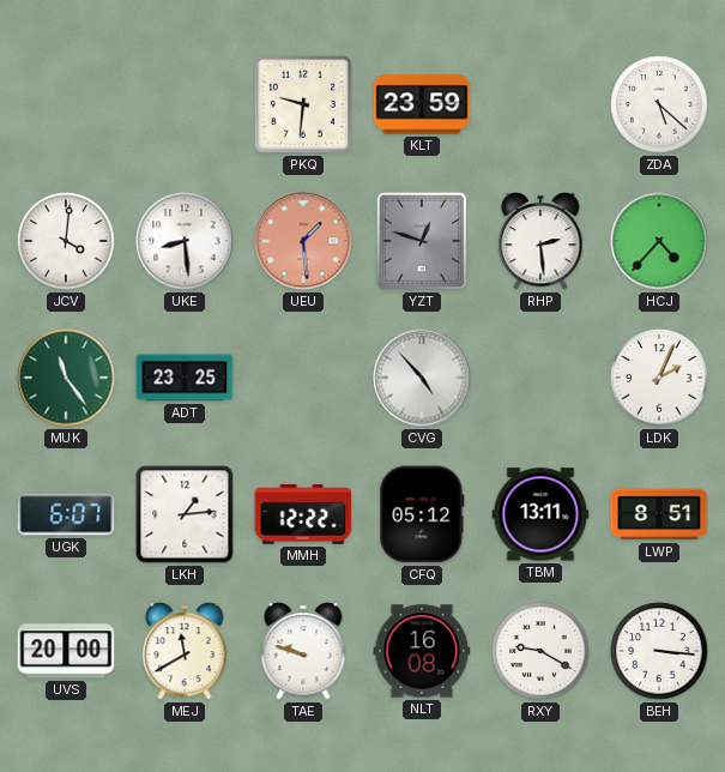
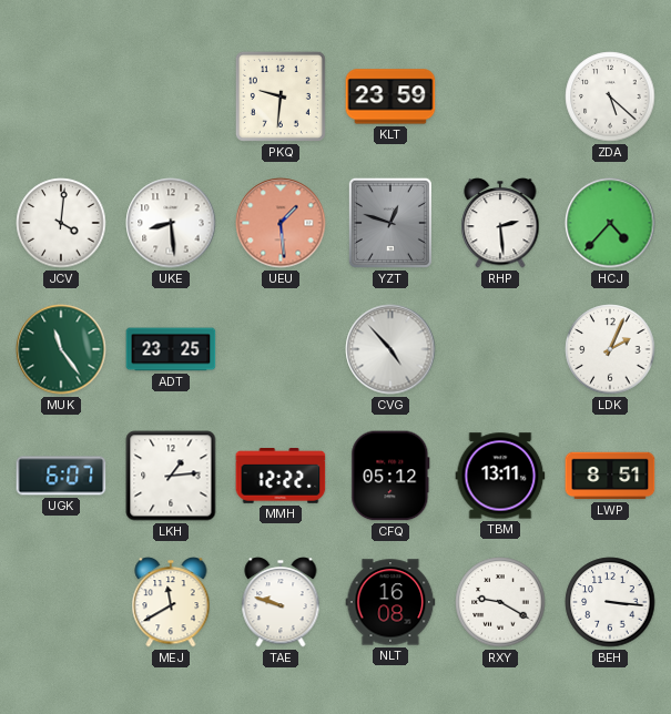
UVS: 20:00 -> none (66, 651)
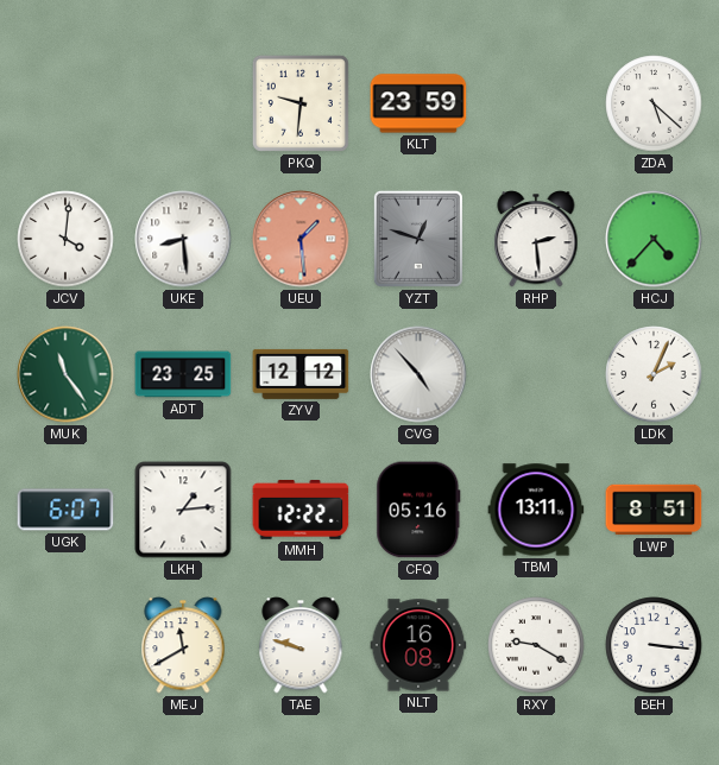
ZYV: none -> 12:12 (301, 374)
CFQ: 05:12 -> 05:16 (418, 510)
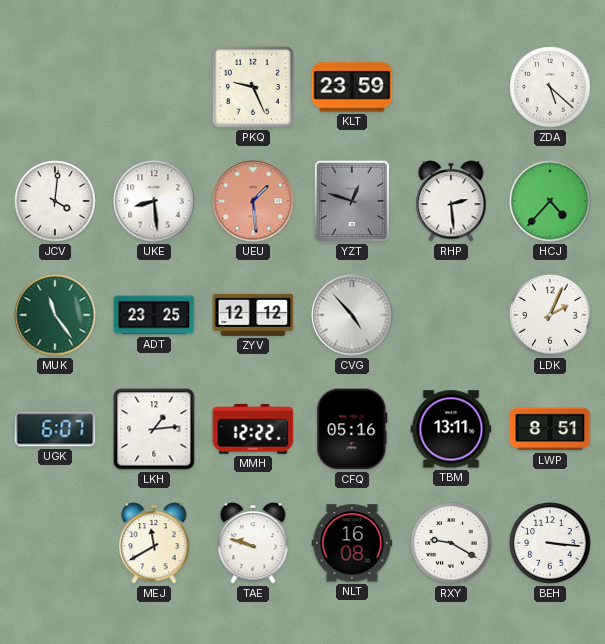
PKQ: 9:31 -> 9:26 (253, 87)
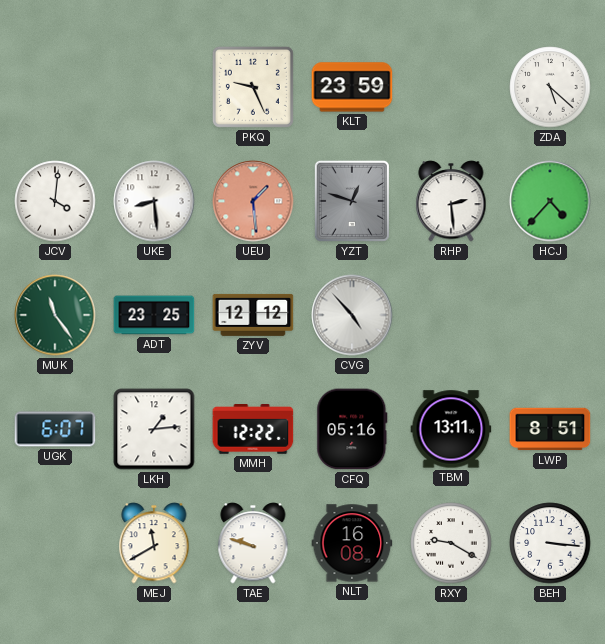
LDK: 2:04 -> none (550, 315)
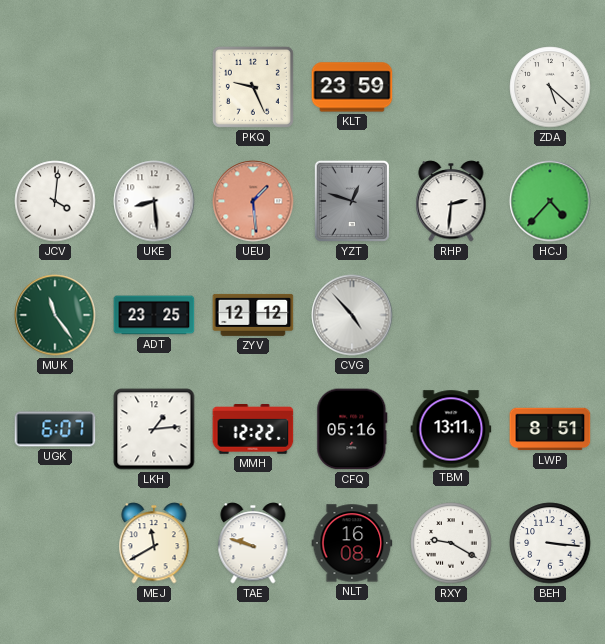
RHP: 2:29 -> 2:31 (451, 201)
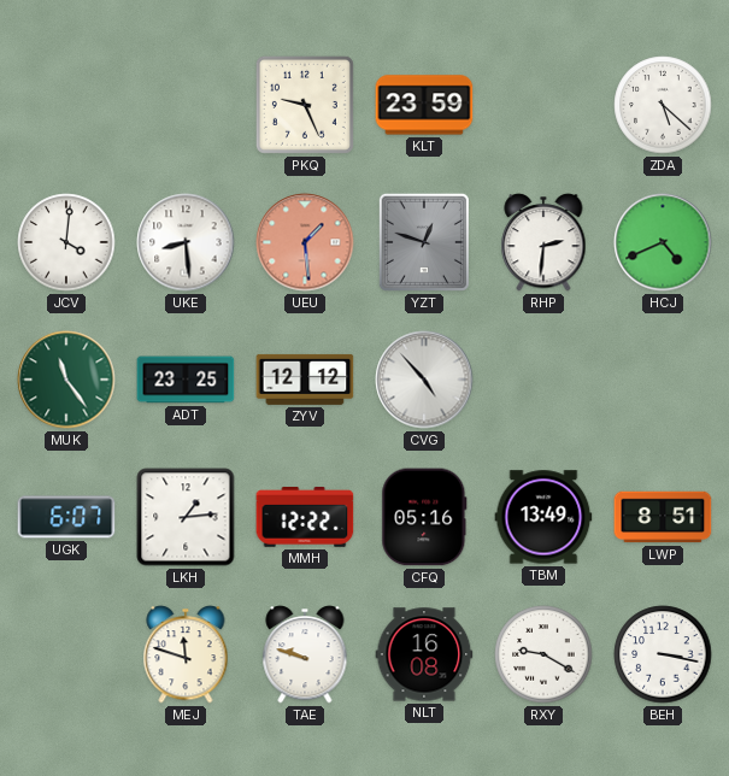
HCJ: 4:37 -> 4:41 (663, 242)
TBM: 13:11 -> 13:49 (543, 517)
MEJ: 11:40 -> 11:48 (186, 654)
BEH: 3:16 -> 3:17 (663, 654)
